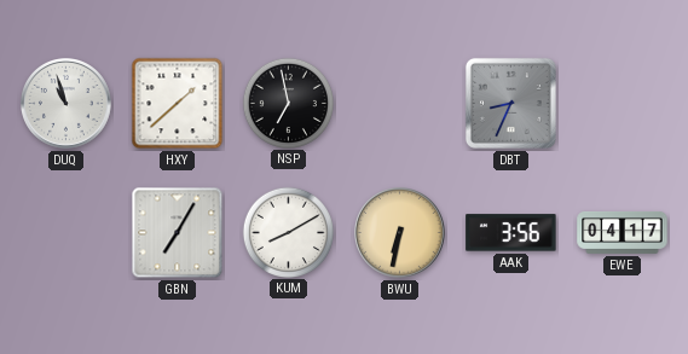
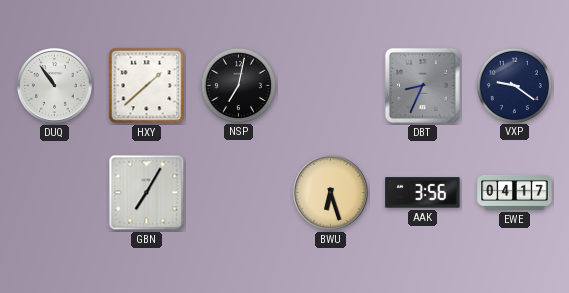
DUQ: 10:57 -> 10:54 (55, 86)
NSP: 6:58 -> 7:02 (238, 85)
VXP: none -> 9:21 (514, 85)
KUM: 8:10 -> none (288, 232)
BWU: 6:32 -> 6:27 (331, 193)
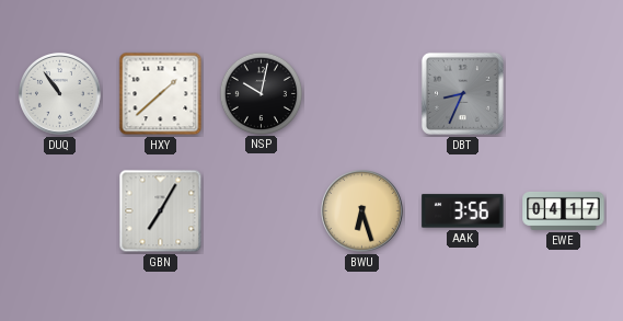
NSP: 7:02 -> 10:02 (261, 93)
VXP: 9:21 -> none (514, 85)
